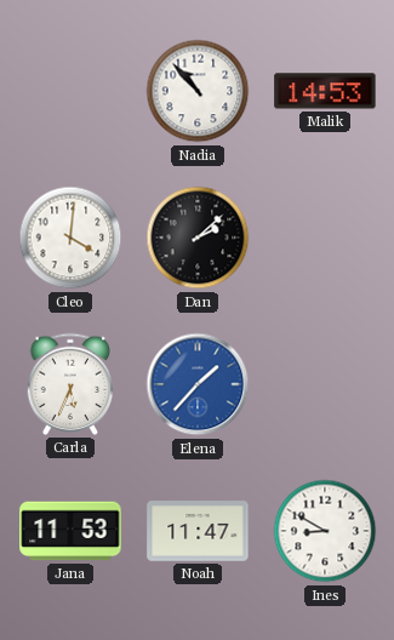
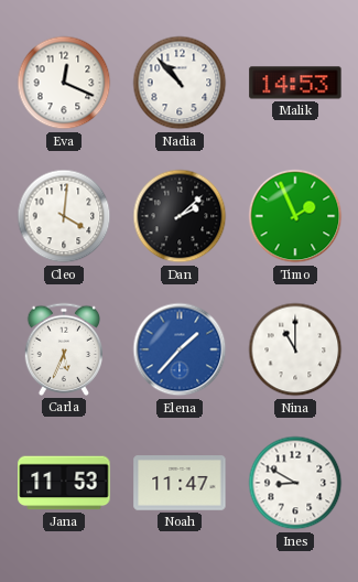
Eva: none -> 12:19 (64, 83)
Timo: none -> 1:56 (295, 216)
Nina: none -> 11:00 (295, 349)
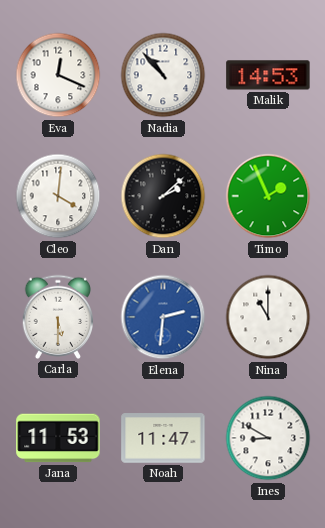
Carla: 5:34 -> 5:30 (57, 317)
Elena: 1:37 -> 2:31 (163, 317)
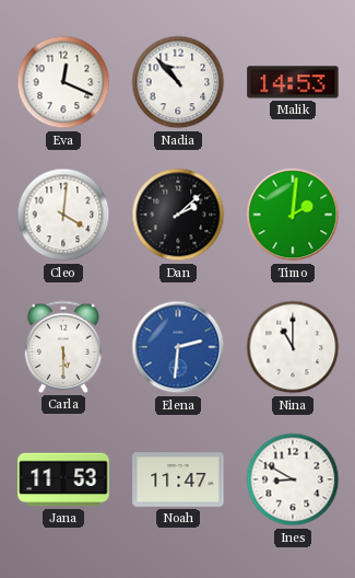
Timo: 1:56 -> 2:01 (293, 215)
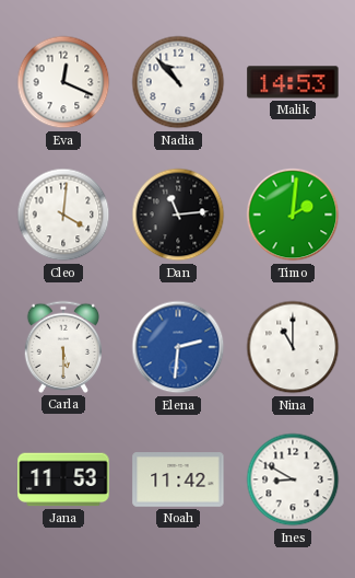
Dan: 2:08 -> 11:14 (178, 215)
Noah: 11:47 -> 11:42 (178, 479)
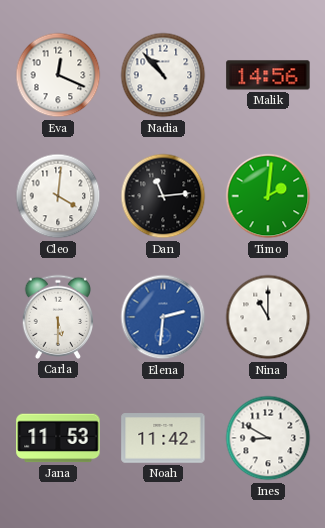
Malik: 14:53 -> 14:56 (268, 75)
